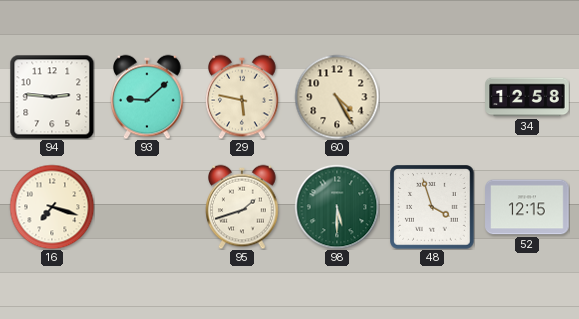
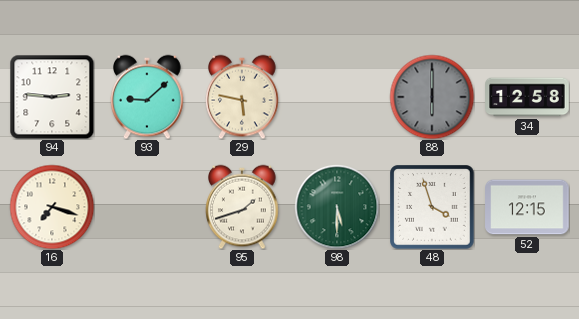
60: 4:25 -> none (337, 97)
88: none -> 6:00 (432, 97)
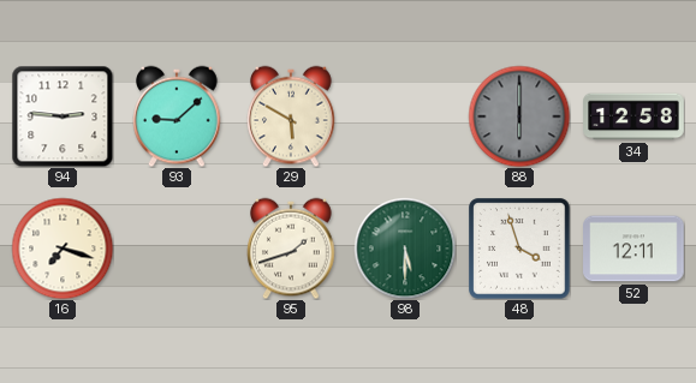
29: 5:47 -> 5:50 (291, 116)
52: 12:15 -> 12:11 (633, 249)
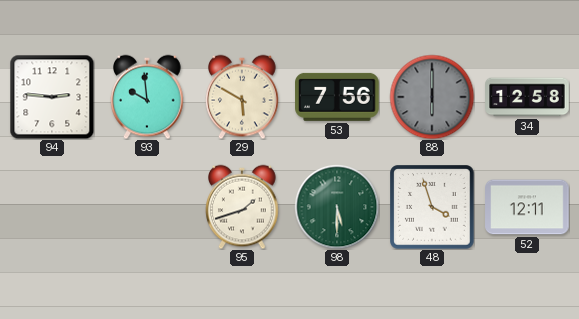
93: 9:08 -> 9:59 (147, 97)
53: none -> 7:56 (337, 97)
16: 7:18 -> none (63, 249)
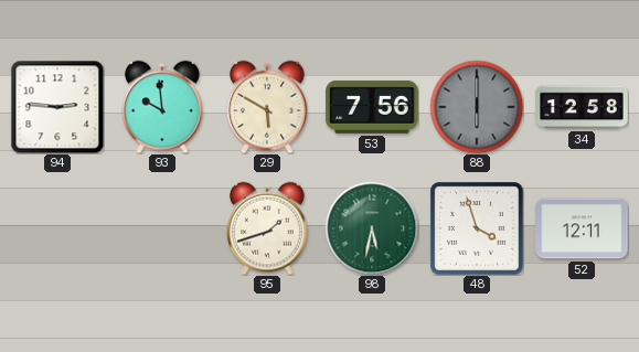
98: 5:30 -> 5:32 (372, 228)
